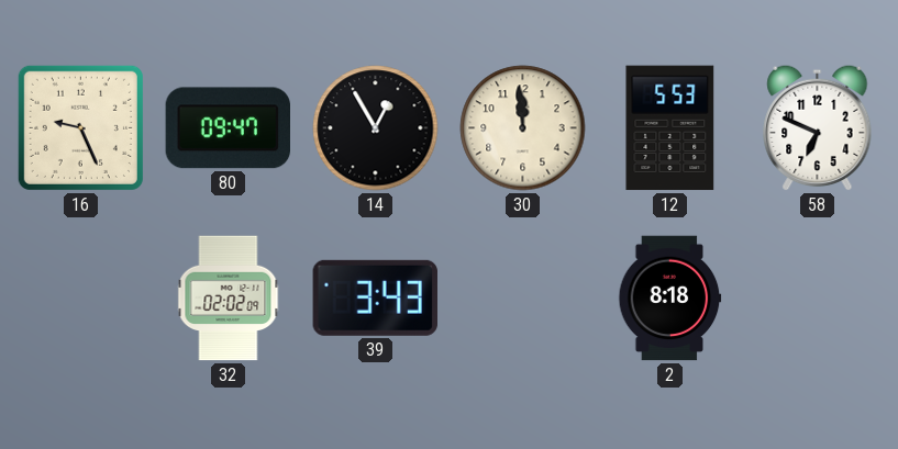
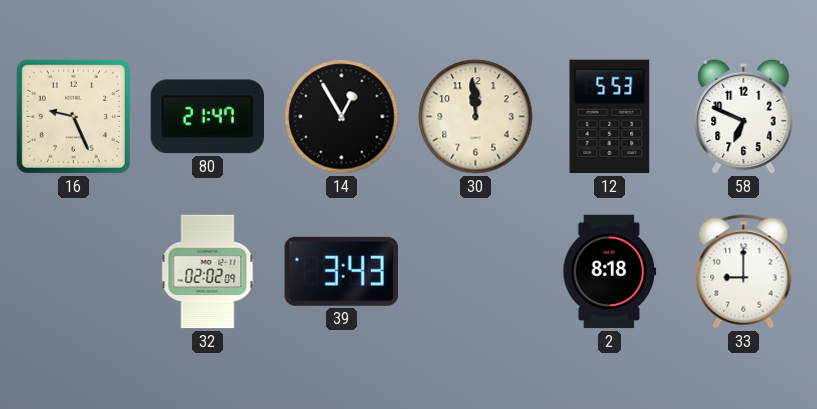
80: 09:47 -> 21:47 (207, 117)
33: none -> 9:00 (744, 272)
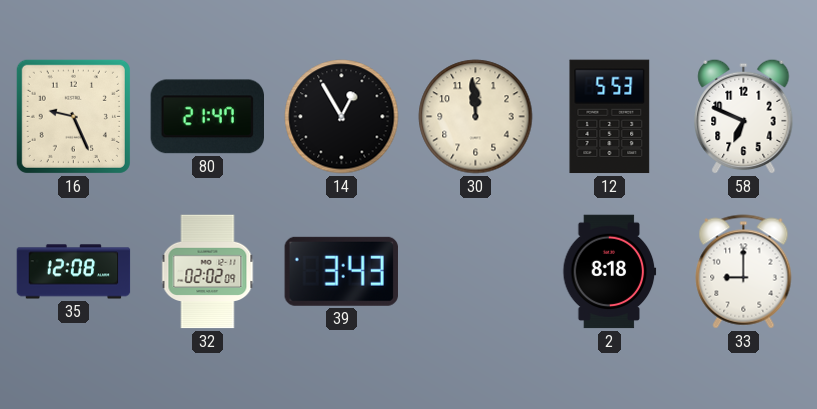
35: none -> 12:08 (74, 272)
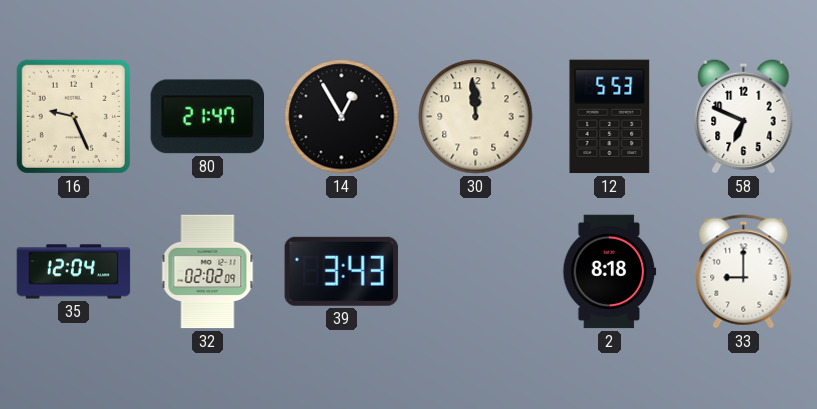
35: 12:08 -> 12:04 (74, 272)
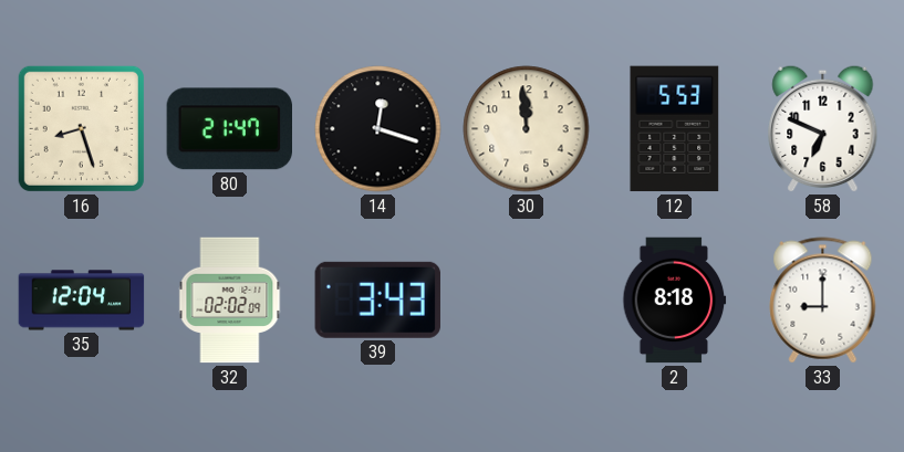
16: 9:26 -> 8:27 (81, 128)
14: 12:55 -> 12:18 (378, 129)
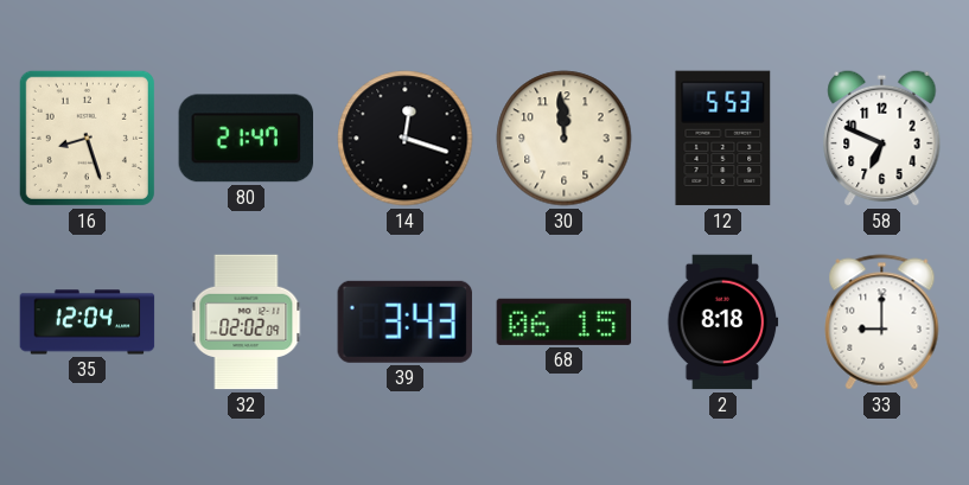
68: none -> 06:15 (565, 321)
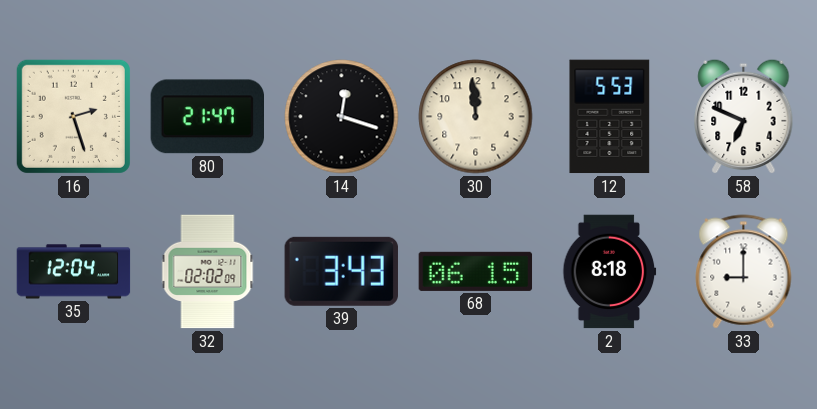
16: 8:27 -> 2:27 (73, 116)
